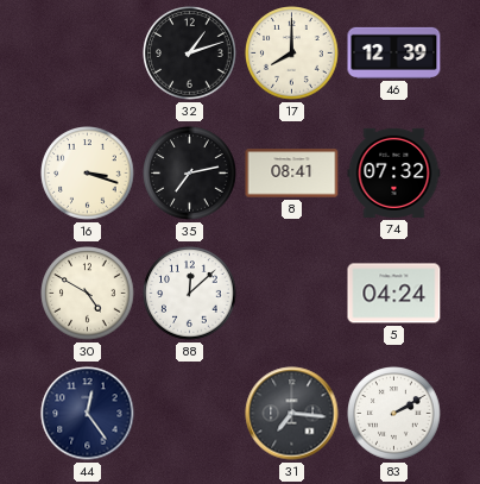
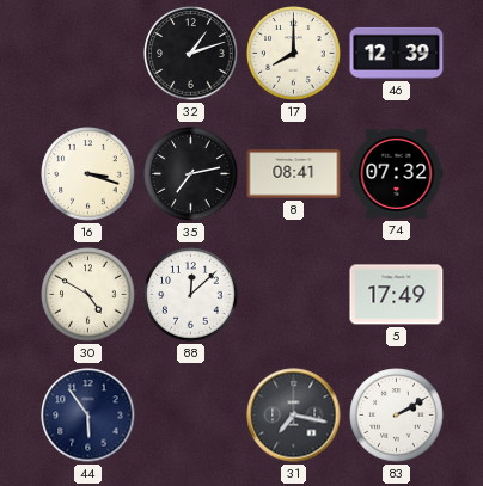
5: 04:24 -> 17:49 (397, 295)
44: 12:24 -> 5:54 (88, 416)
31: 7:16 -> 7:17 (294, 416)
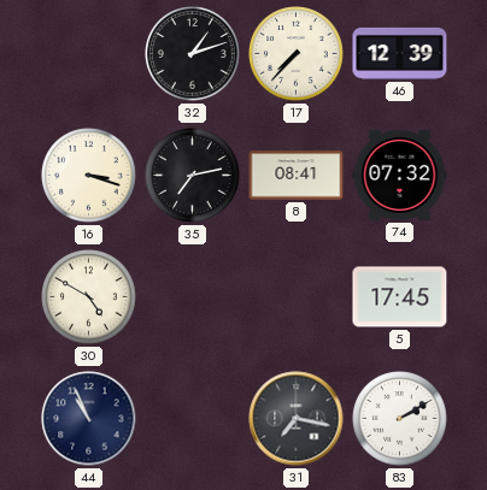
17: 8:00 -> 7:37 (297, 54)
88: 12:08 -> none (191, 295)
5: 17:49 -> 17:45 (400, 297)
44: 5:54 -> 10:56 (89, 419)
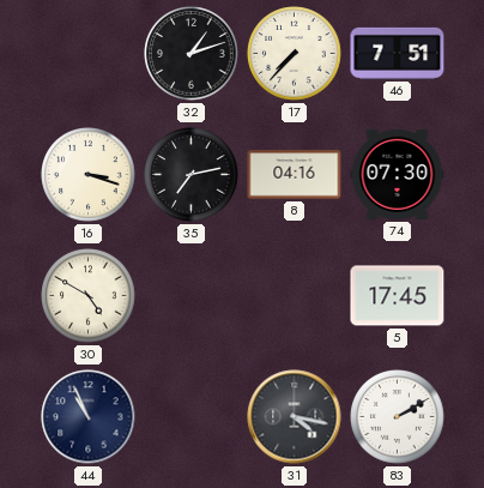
46: 12:39 -> 7:51 (398, 53)
8: 08:41 -> 04:16 (295, 175)
74: 07:32 -> 07:30 (398, 174)
31: 7:17 -> 4:17 (295, 417)
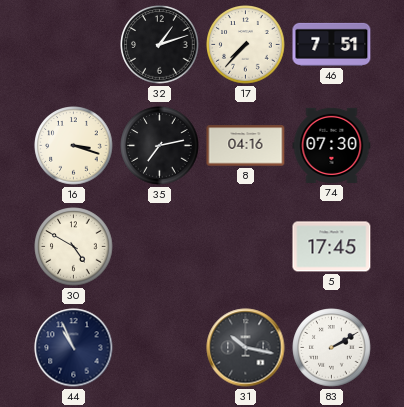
31: 4:17 -> 10:17 (246, 348)
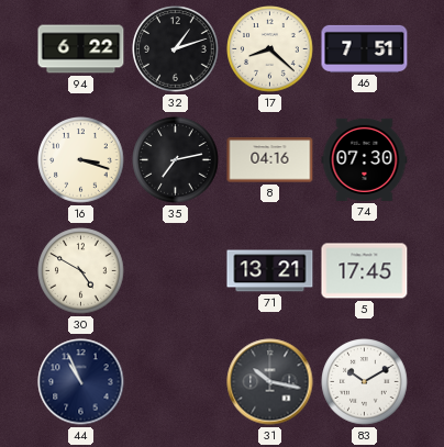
94: none -> 6:22 (81, 49)
17: 7:37 -> 8:22 (270, 49)
71: none -> 13:21 (270, 271)
83: 2:10 -> 10:10 (365, 382)
